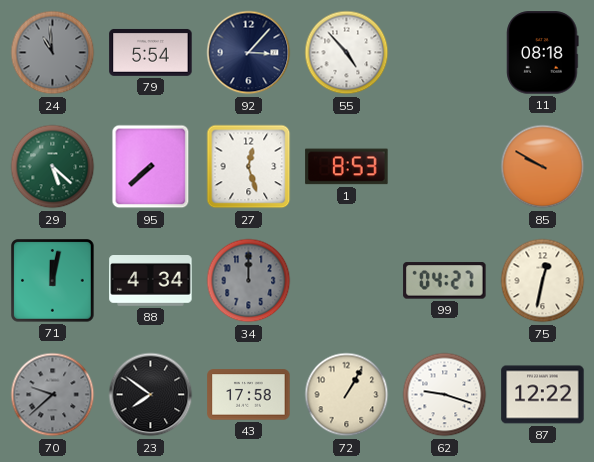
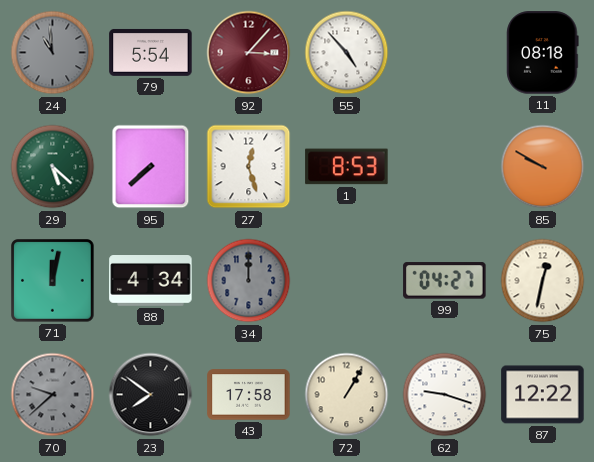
92 dial: navy -> burgundy (249, 53)
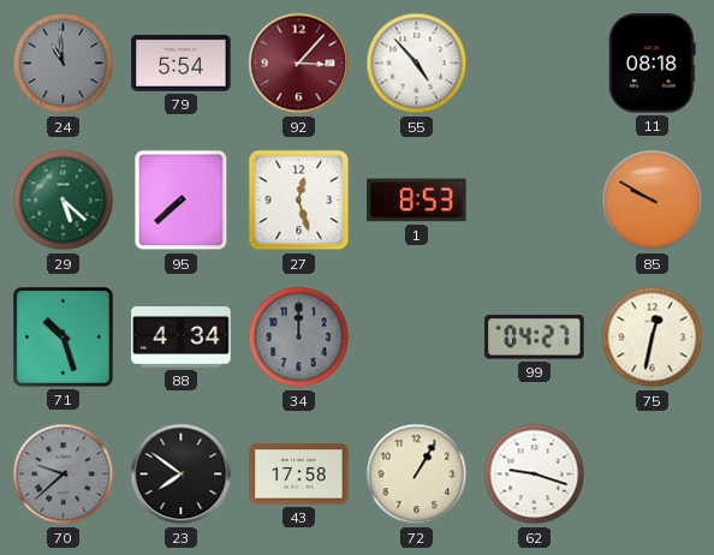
71: 12:02 -> 10:27 (64, 338)
87: 12:22 -> none (543, 395)
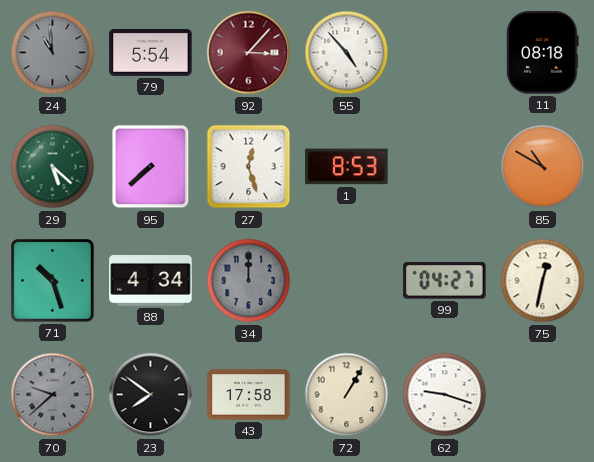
85: 9:50 -> 10:50 (543, 167)
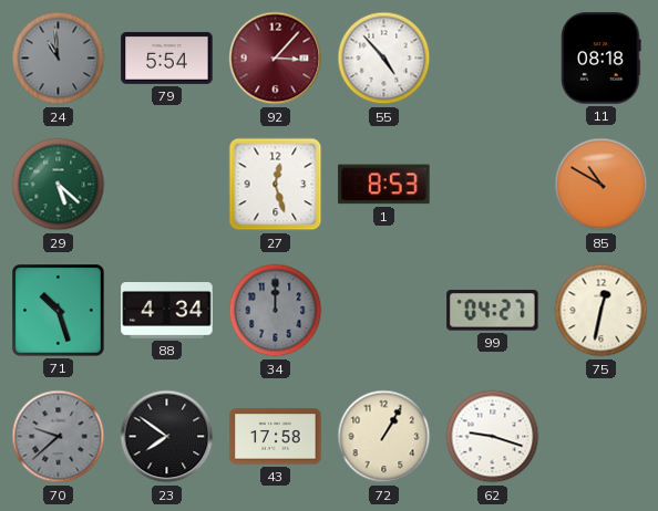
95: 7:38 -> none (151, 167)
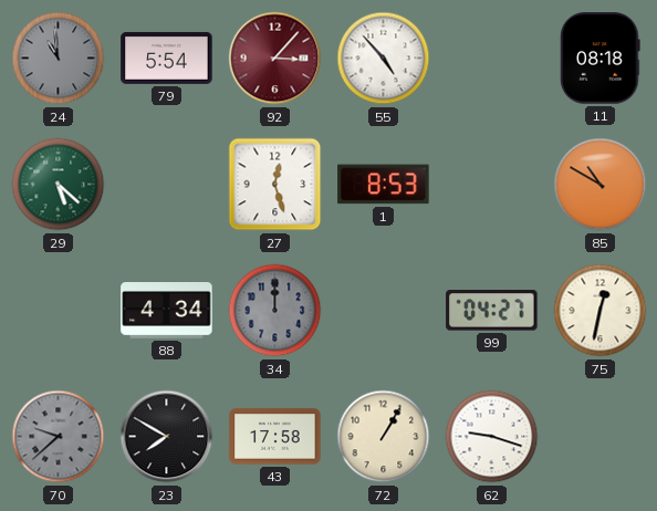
71: 10:27 -> none (59, 311)
23: 7:51 -> 7:50 (167, 437)
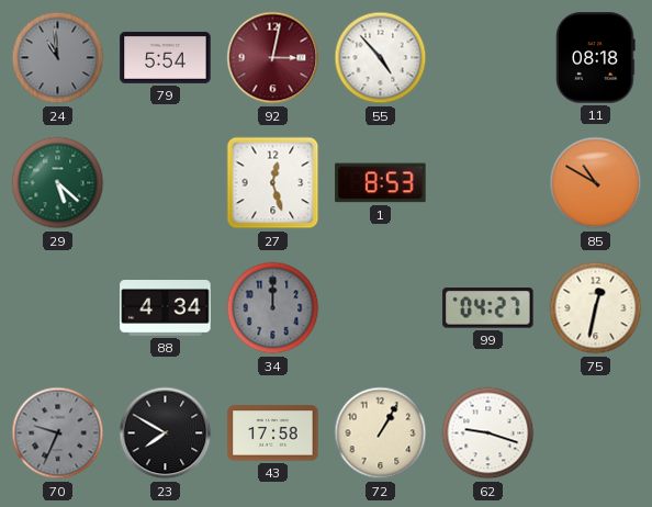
92: 3:07 -> 3:02 (273, 58)
70: 9:38 -> 9:34 (58, 433)
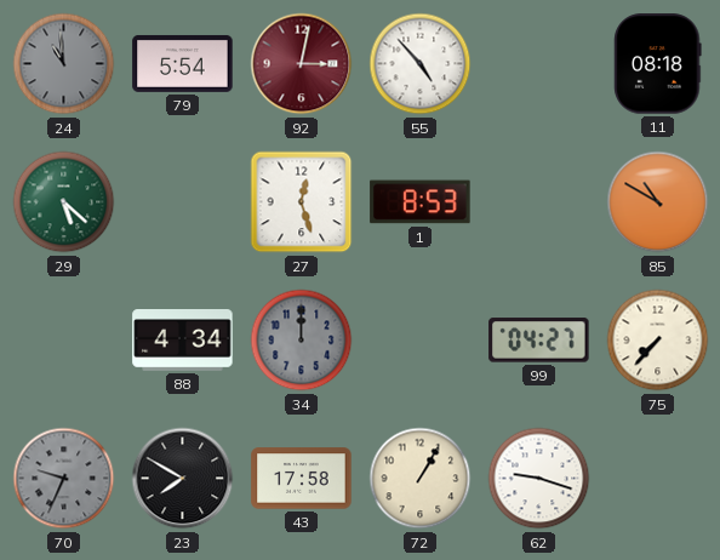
75: 12:32 -> 7:37 (658, 341)
